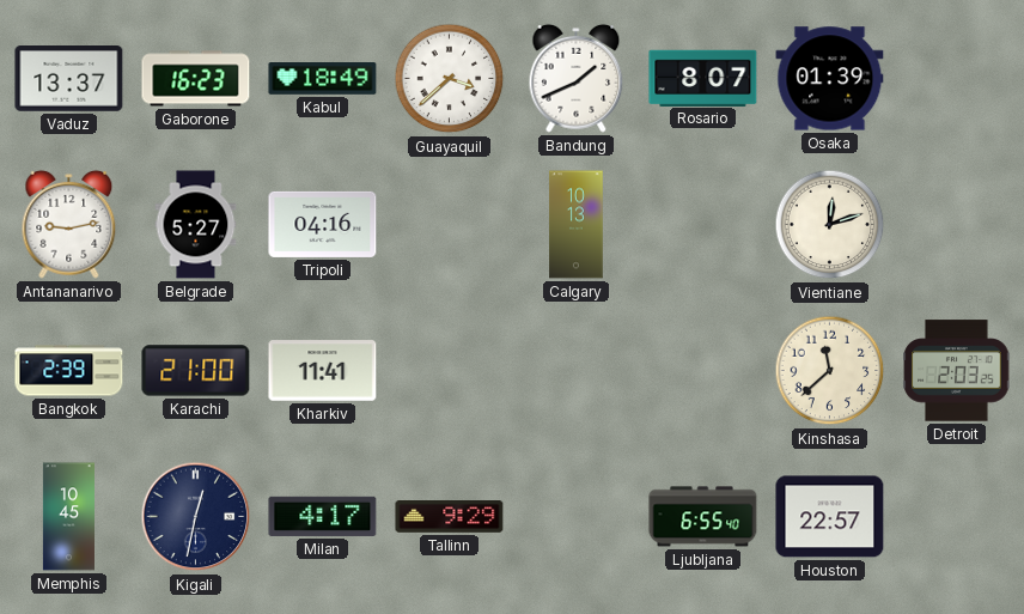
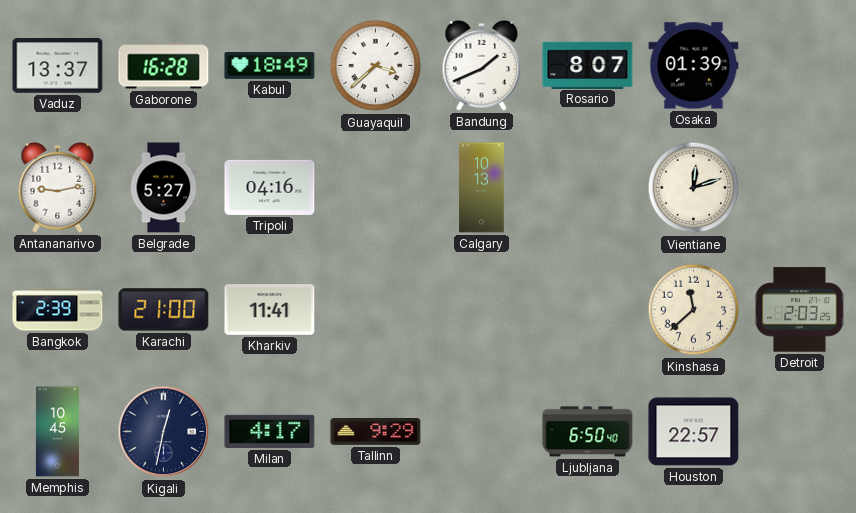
Gaborone: 16:23 -> 16:28 (164, 66)
Ljubljana: 6:55 -> 6:50 (588, 432)
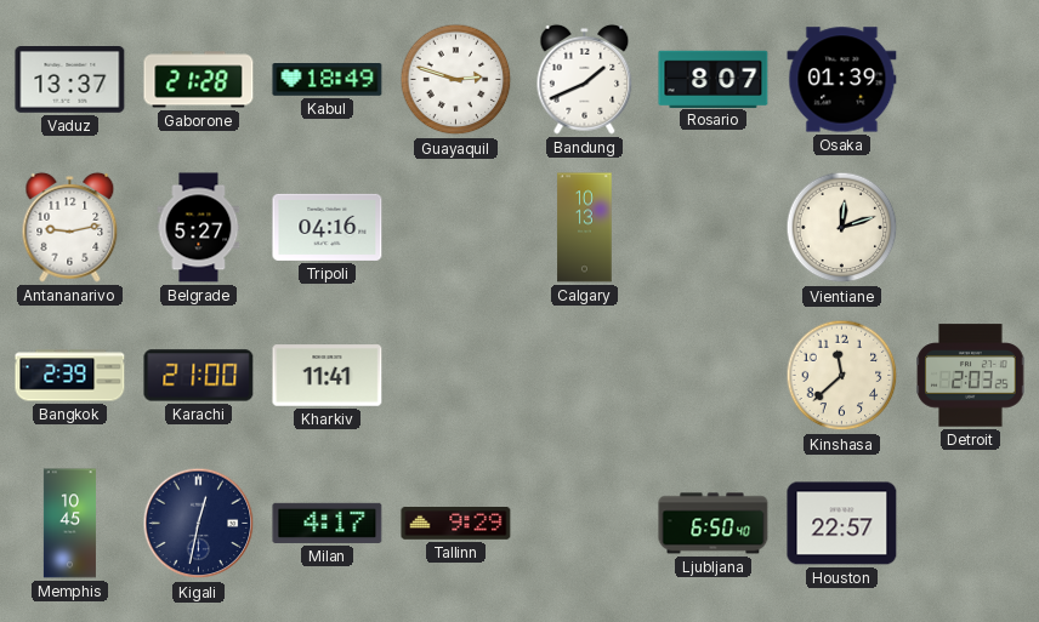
Gaborone: 16:28 -> 21:28 (199, 80)
Guayaquil: 3:38 -> 2:48 (456, 80)
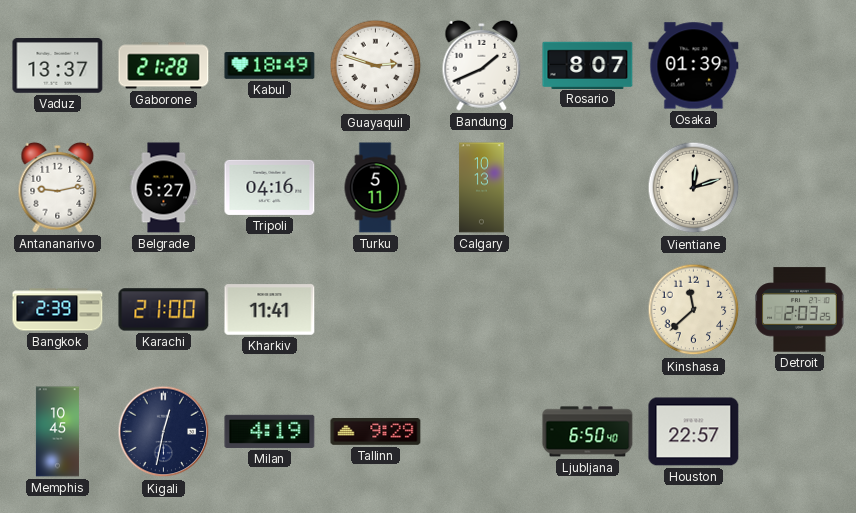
Turku: none -> 5:11 (375, 188)
Milan: 4:17 -> 4:19 (270, 431)
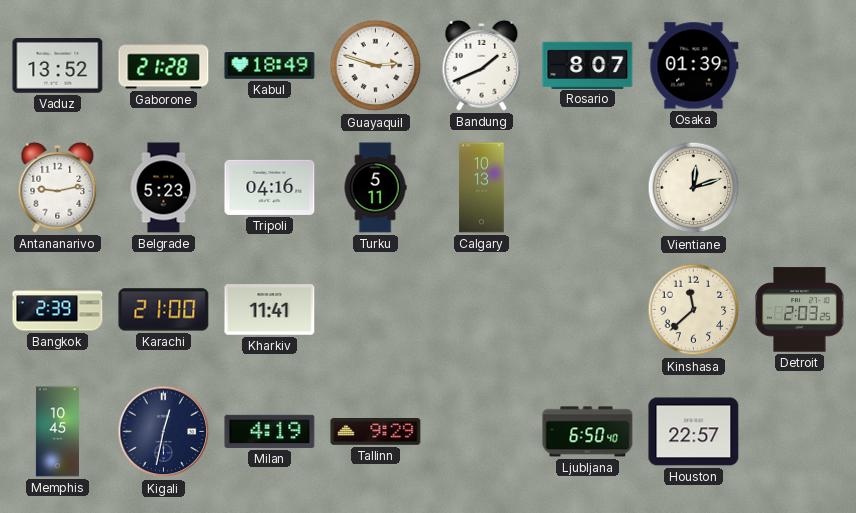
Vaduz: 13:37 -> 13:52 (58, 66)
Belgrade: 5:27 -> 5:23 (164, 188)
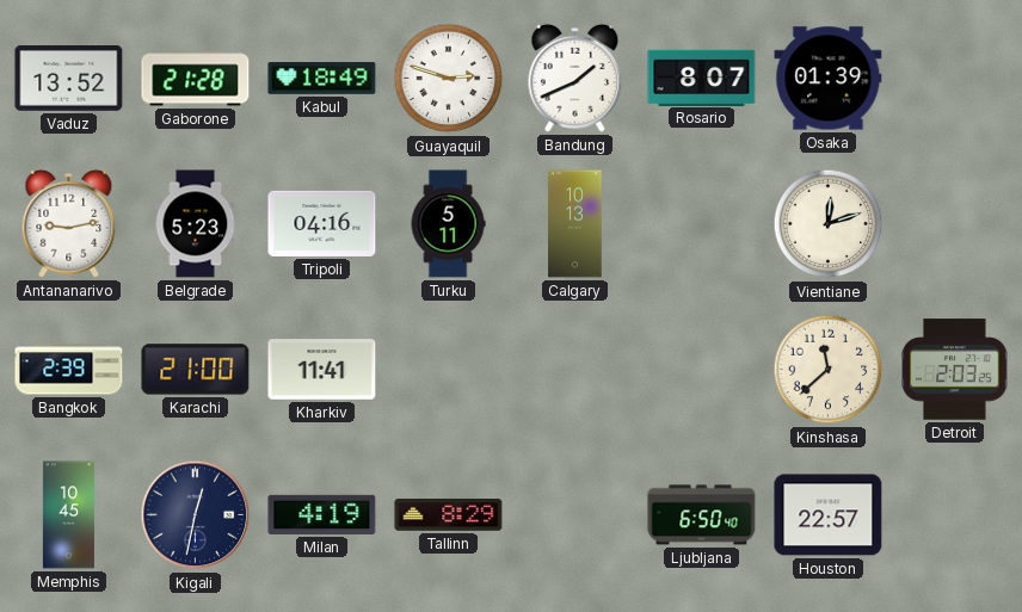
Tallinn: 9:29 -> 8:29 (449, 515)
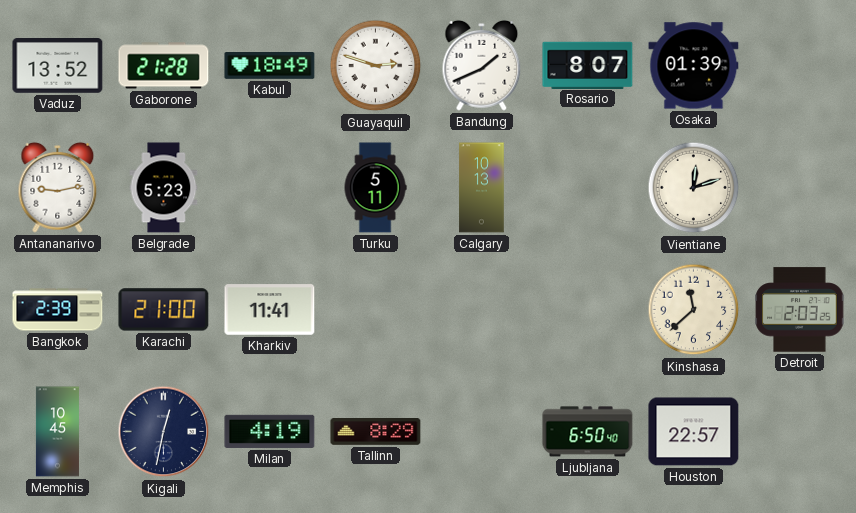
Tripoli: 04:16 -> none (322, 223)
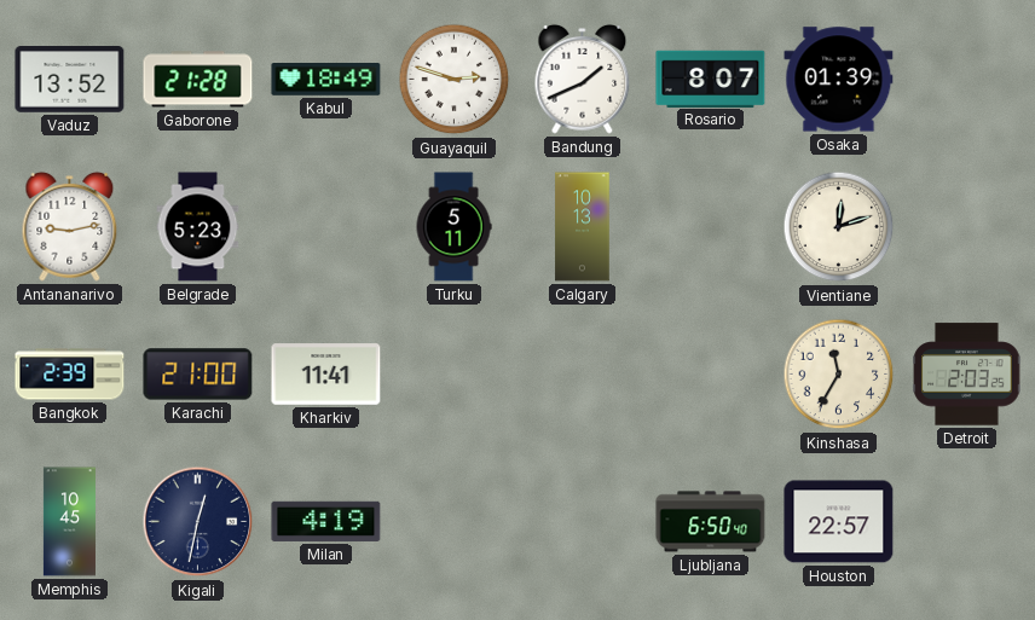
Kinshasa: 11:38 -> 11:35 (839, 375)
Tallinn: 8:29 -> none (376, 432)
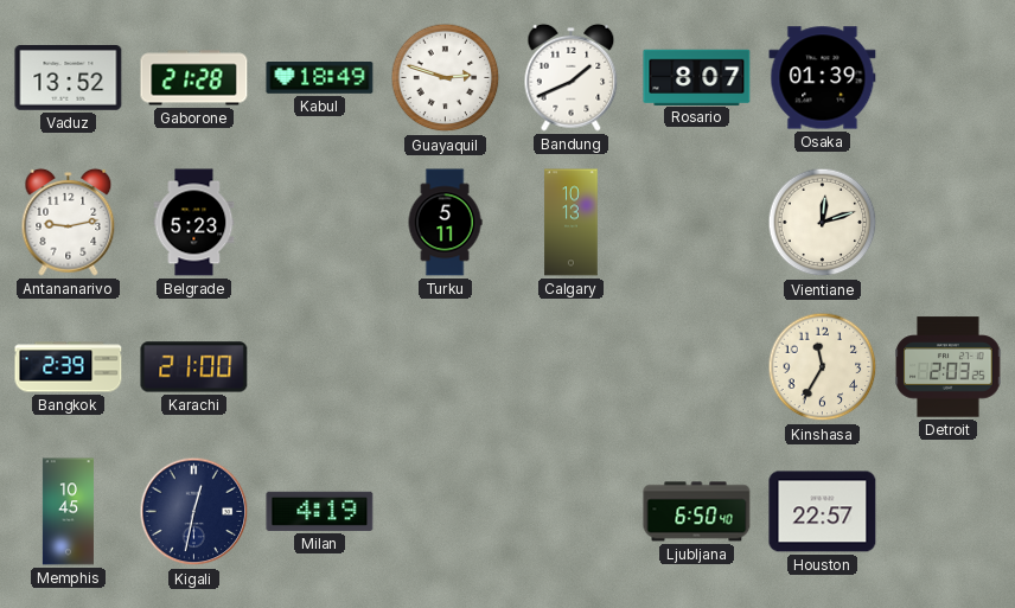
Kharkiv: 11:41 -> none (326, 375)
